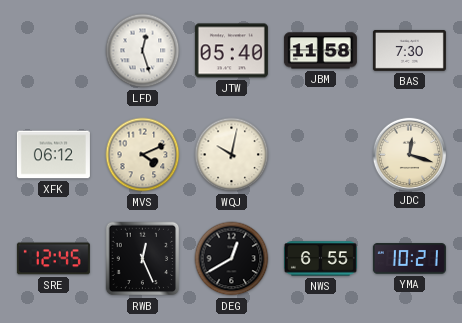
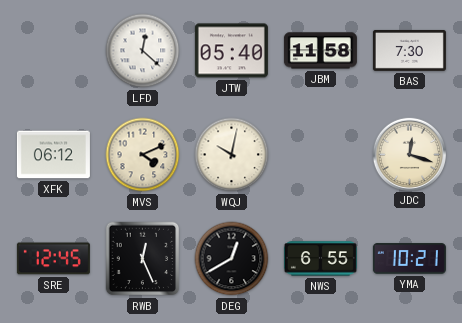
LFD: 12:27 -> 12:22 (143, 51)
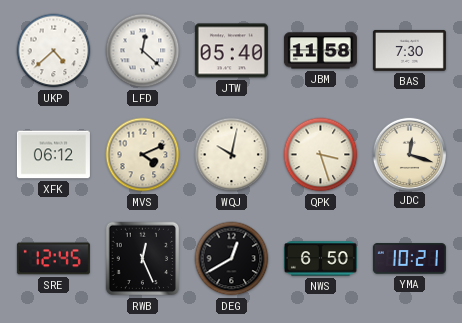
UKP: none -> 4:38 (54, 51)
QPK: none -> 3:27 (321, 155)
NWS: 6:55 -> 6:50 (320, 259)
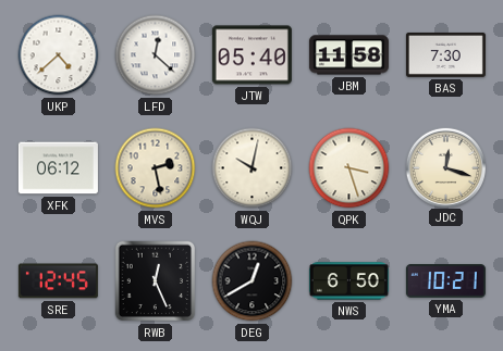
MVS: 4:11 -> 2:28 (156, 168)
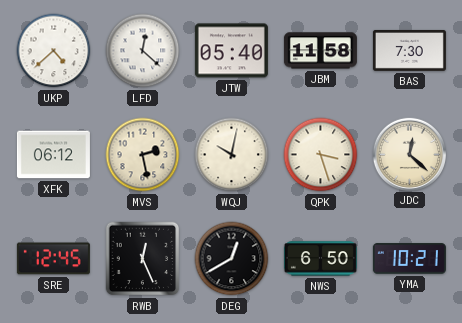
JDC: 12:18 -> 12:22 (409, 154)
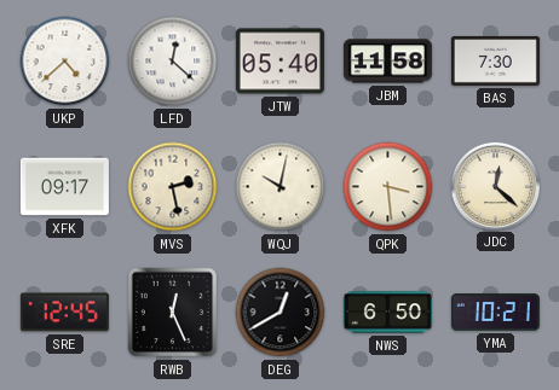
XFK: 06:12 -> 09:17 (64, 187)
QPK: 3:27 -> 3:29 (388, 187)
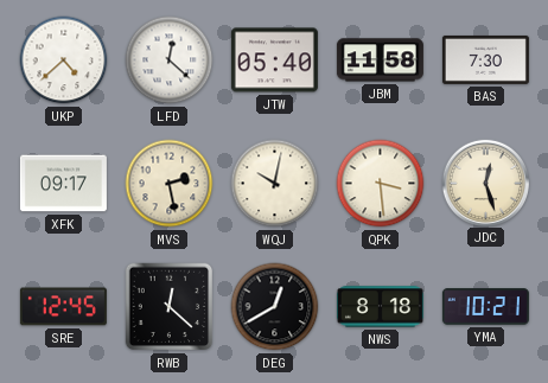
JDC: 12:22 -> 12:27 (485, 183)
RWB: 12:26 -> 12:22 (170, 307)
NWS: 6:50 -> 8:18 (380, 307)
